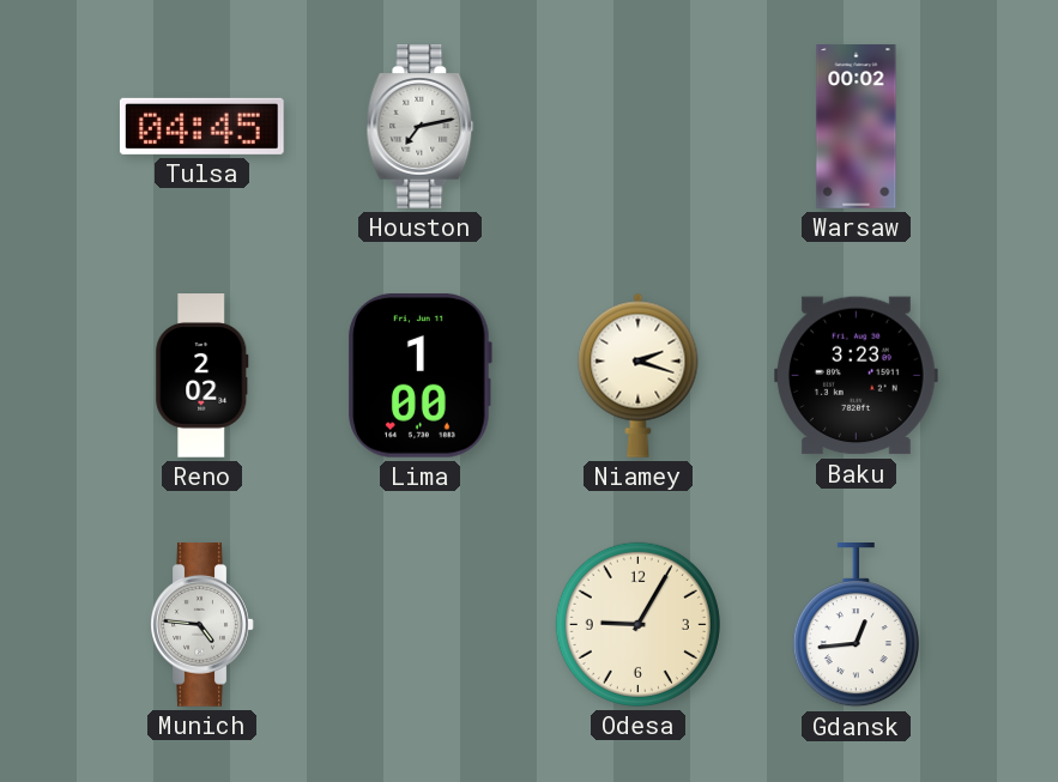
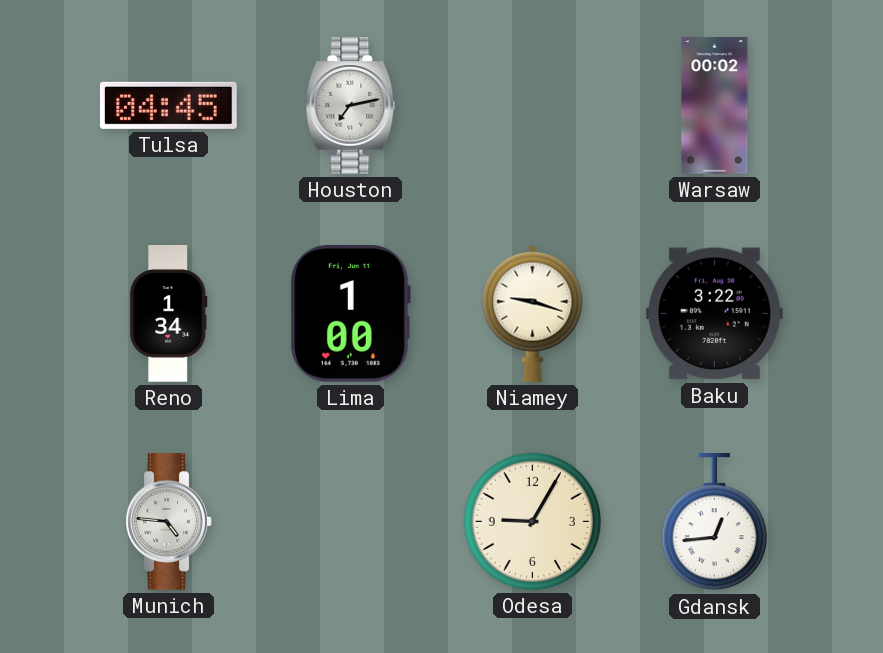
Reno: 2:02 -> 1:34 (169, 314)
Niamey: 2:18 -> 9:18 (533, 313)
Baku: 3:23 -> 3:22 (715, 314)
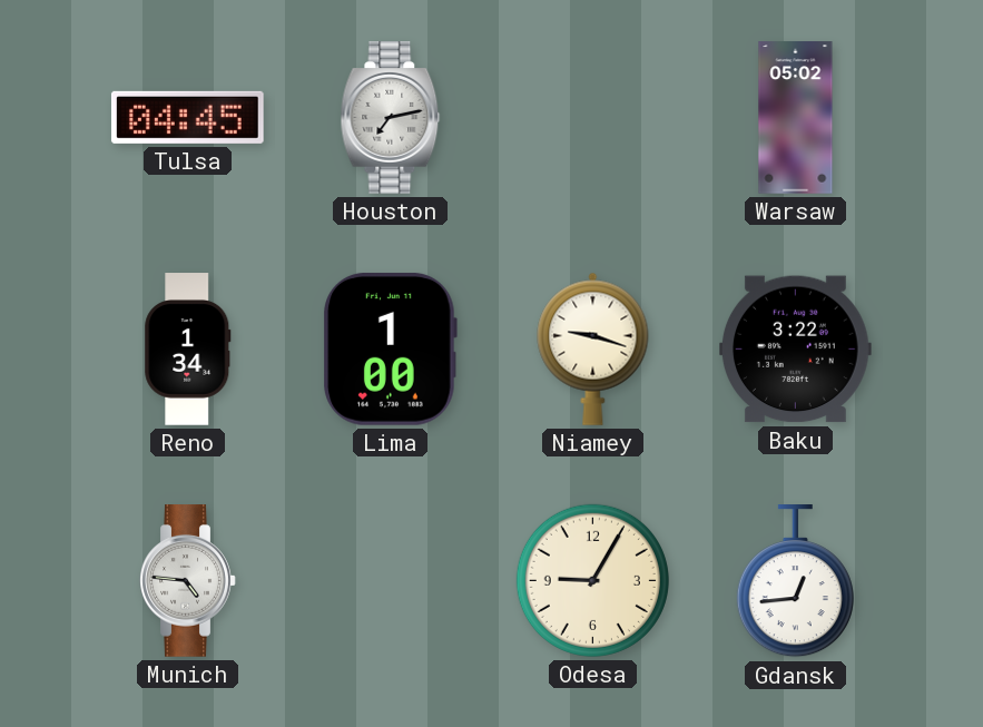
Warsaw: 00:02 -> 05:02 (796, 118)
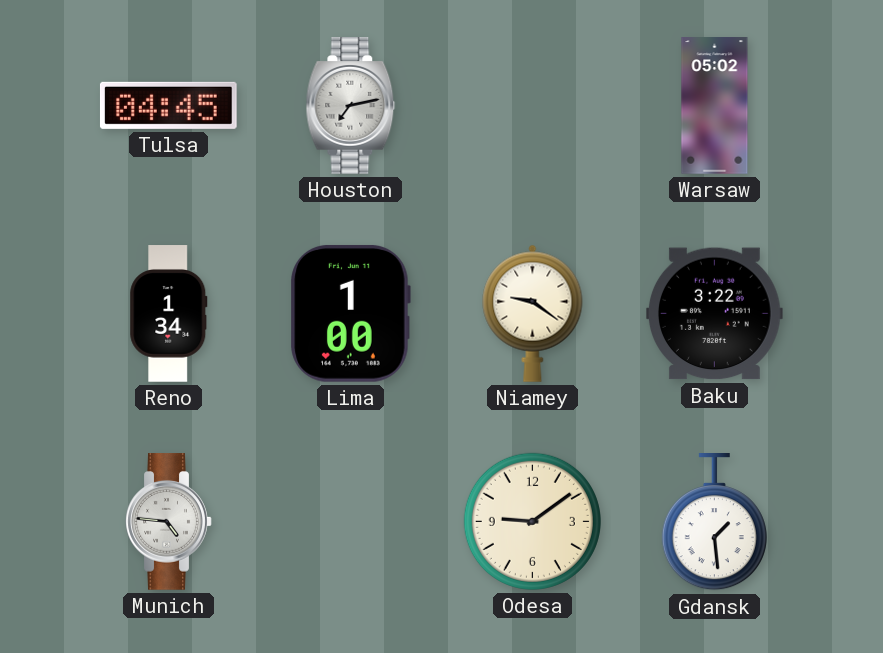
Niamey: 9:18 -> 9:21 (533, 313)
Odesa: 9:05 -> 9:09 (532, 521)
Gdansk: 12:44 -> 1:29 (714, 523)
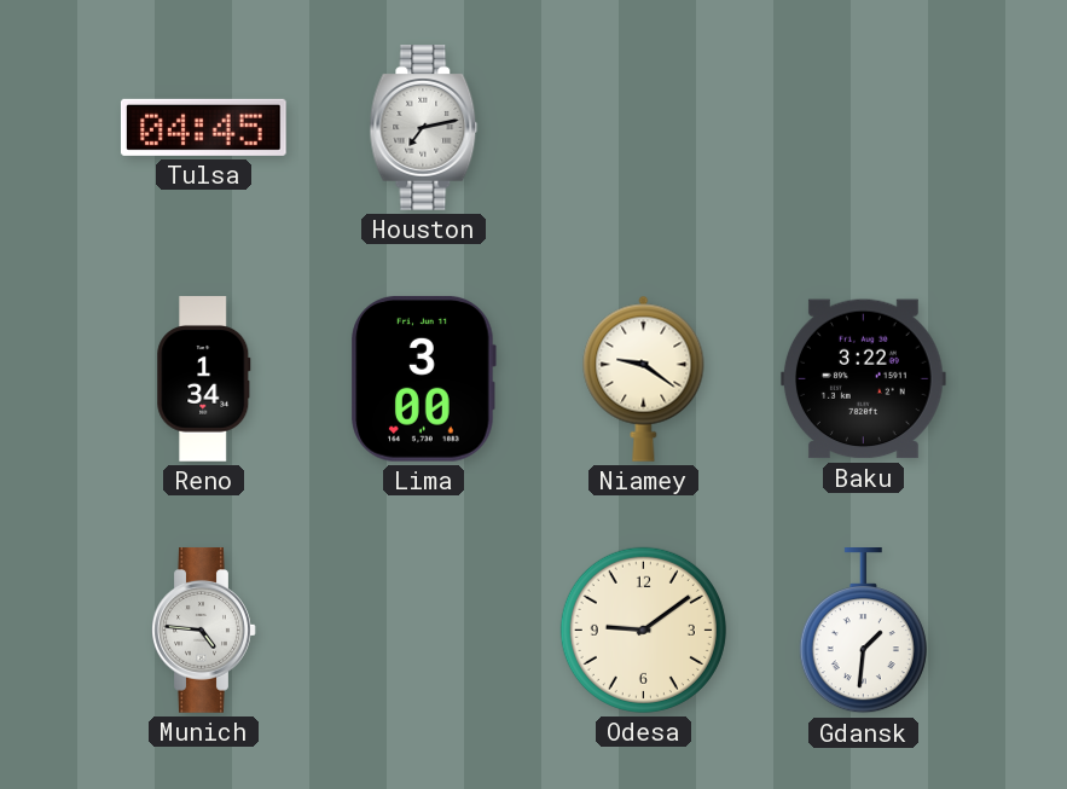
Warsaw: 05:02 -> none (715, 106)
Lima: 1:00 -> 3:00 (423, 378)
Gdansk: 1:29 -> 1:31 (863, 632)
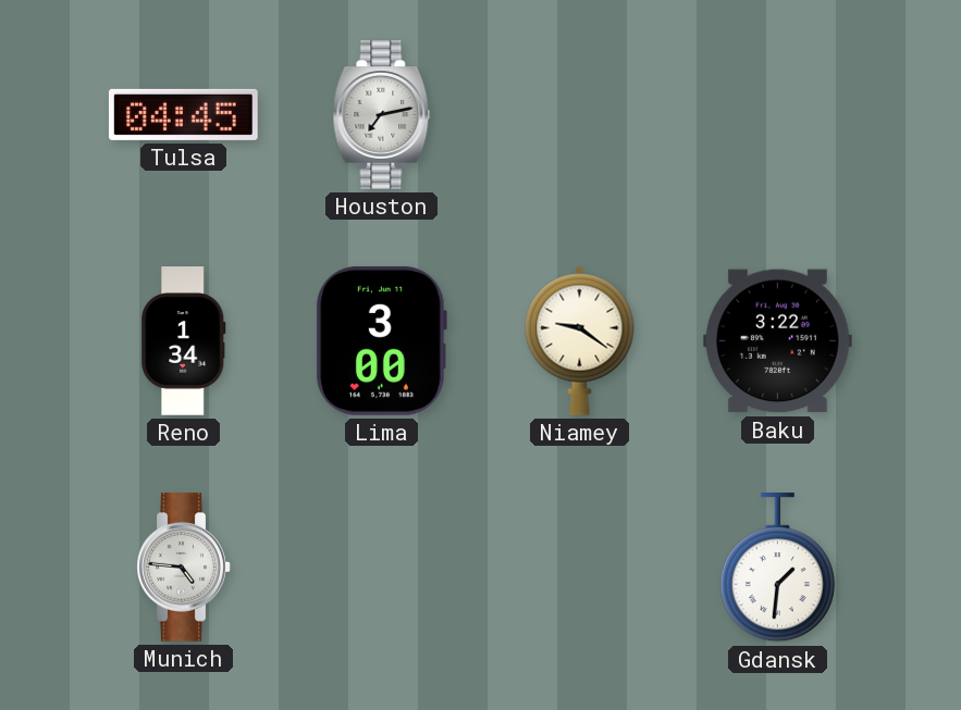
Odesa: 9:09 -> none (643, 630)
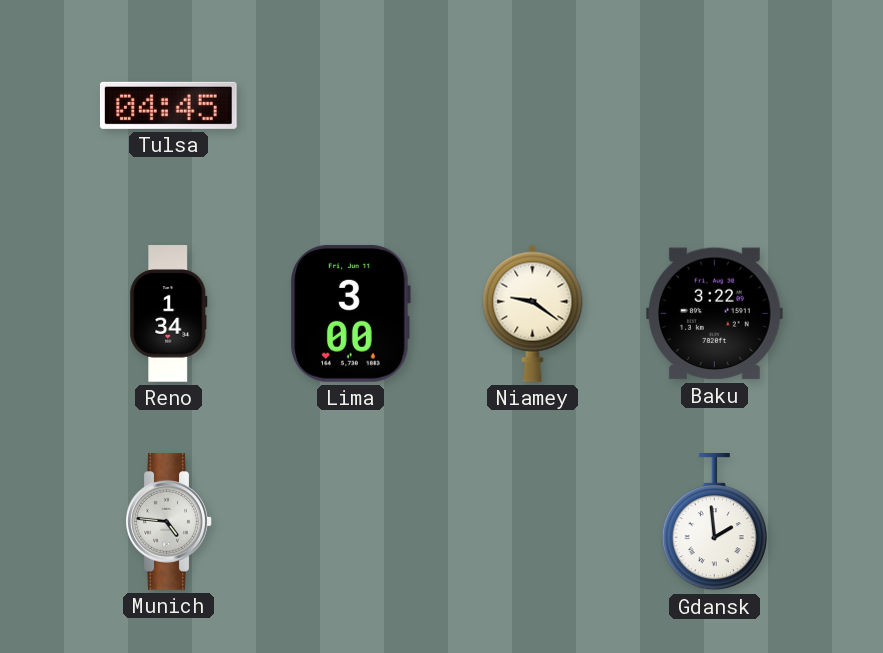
Houston: 7:13 -> none (382, 115)
Gdansk: 1:31 -> 1:59 (714, 523)
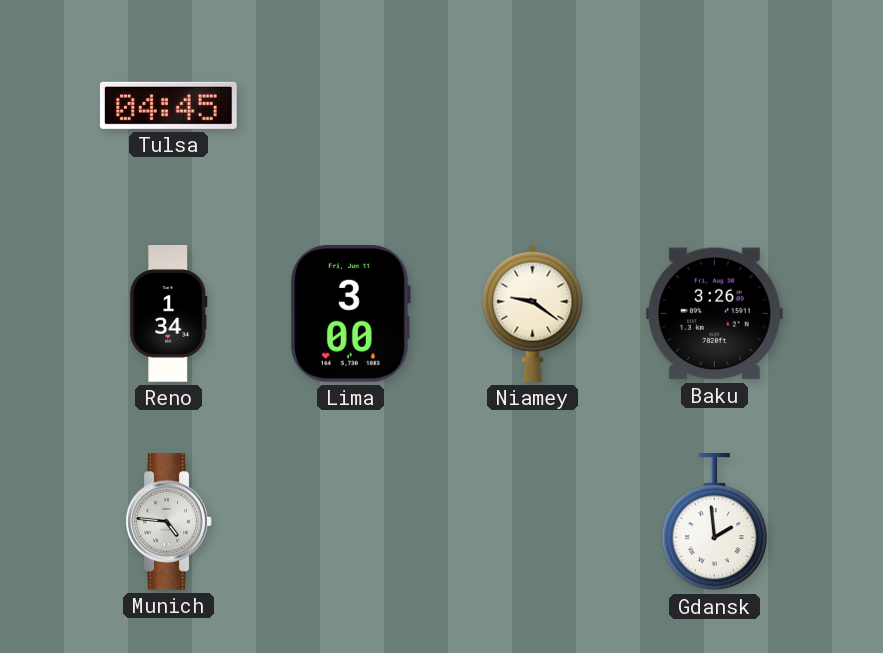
Baku: 3:22 -> 3:26 (715, 314)
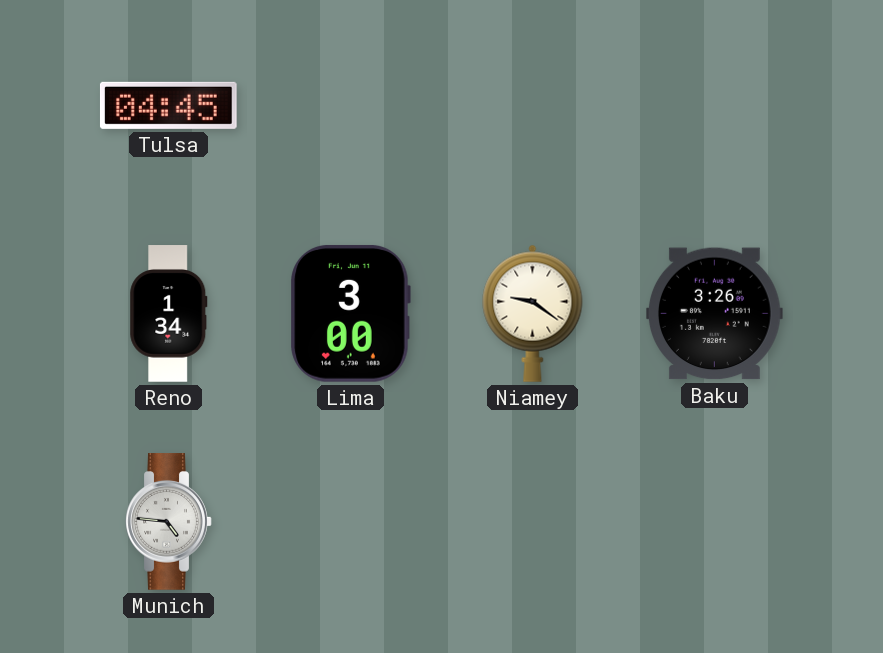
Gdansk: 1:59 -> none (714, 523)
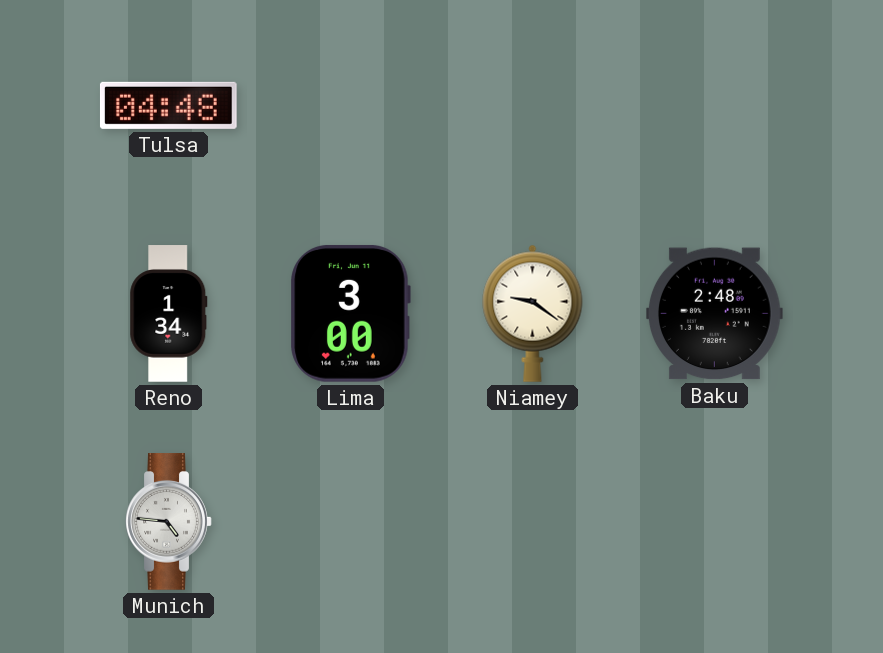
Tulsa: 04:45 -> 04:48 (169, 105)
Baku: 3:26 -> 2:48 (715, 314)
